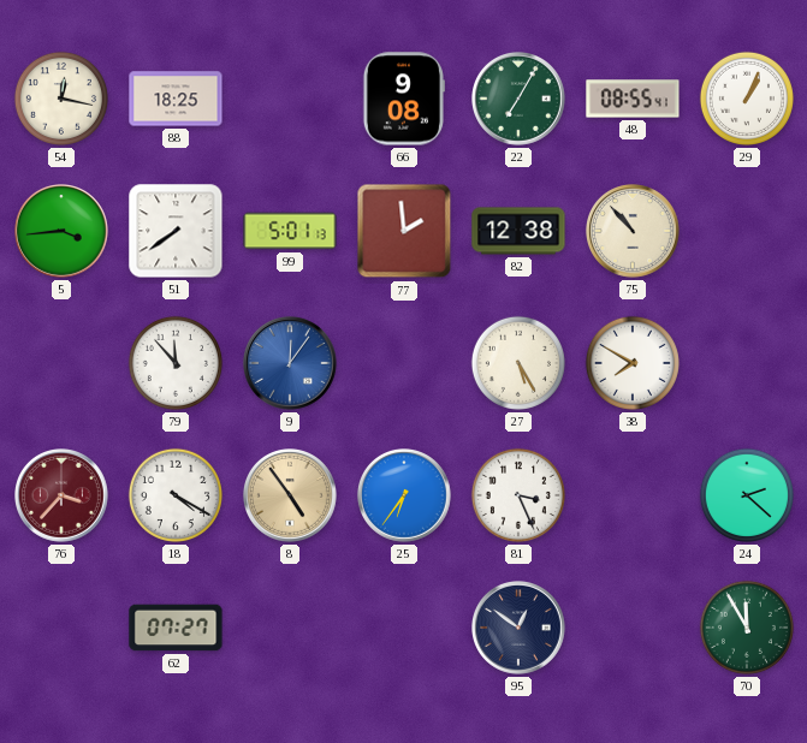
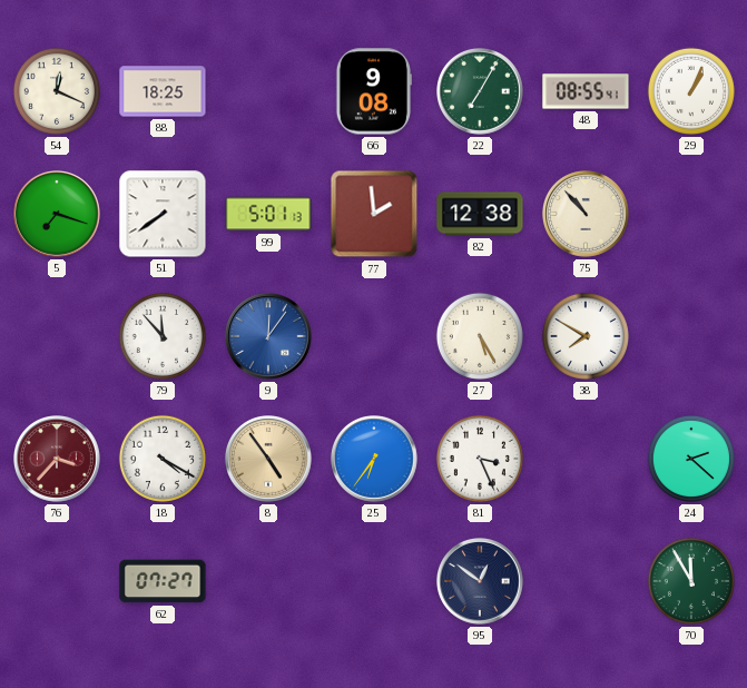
54: 12:17 -> 12:19 (57, 91)
5: 3:44 -> 7:18 (58, 215)
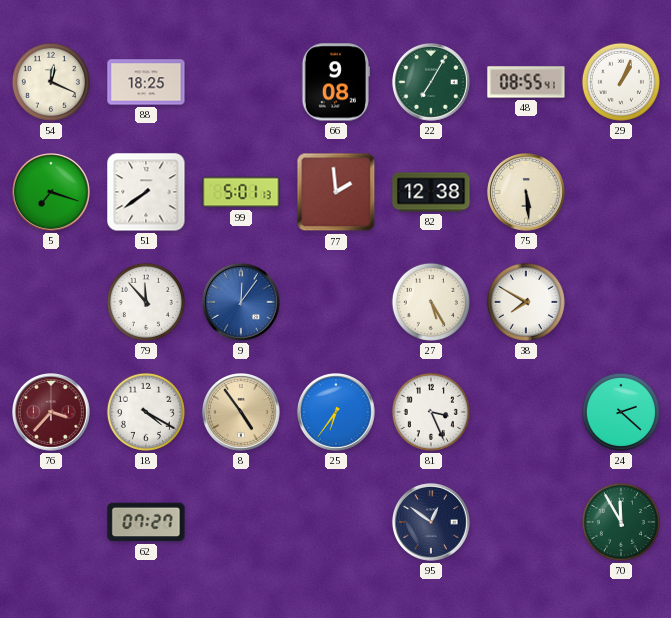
75: 10:53 -> 5:29 (527, 193)
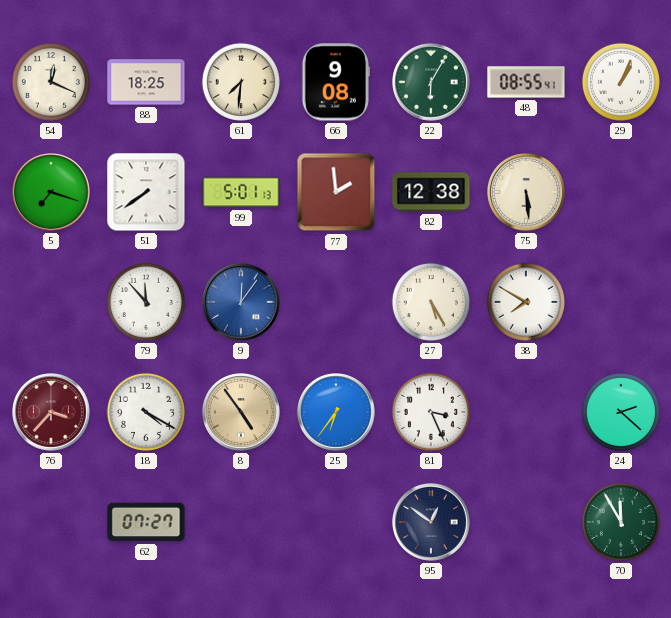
61: none -> 7:31 (241, 82)
22: 7:05 -> 6:05 (432, 83)
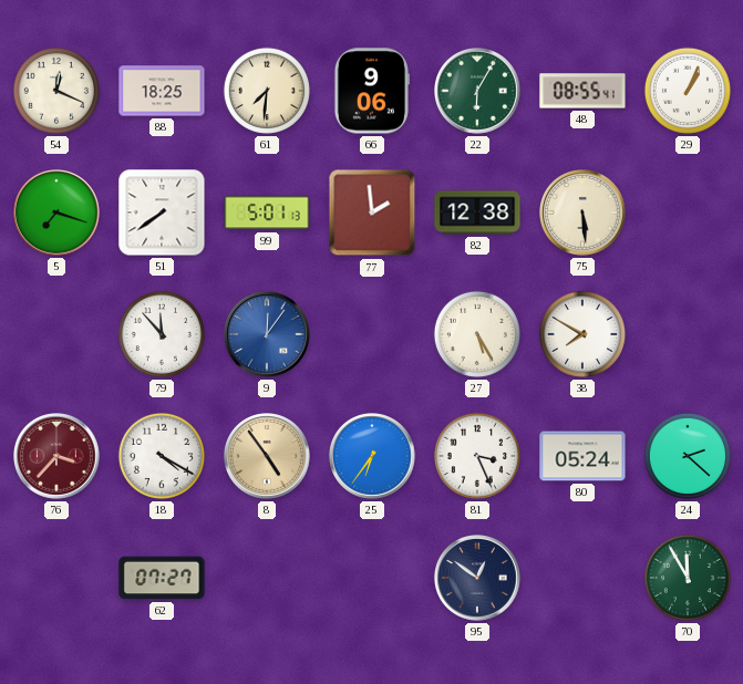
66: 9:08 -> 9:06 (371, 91)
80: none -> 05:24 (582, 456)
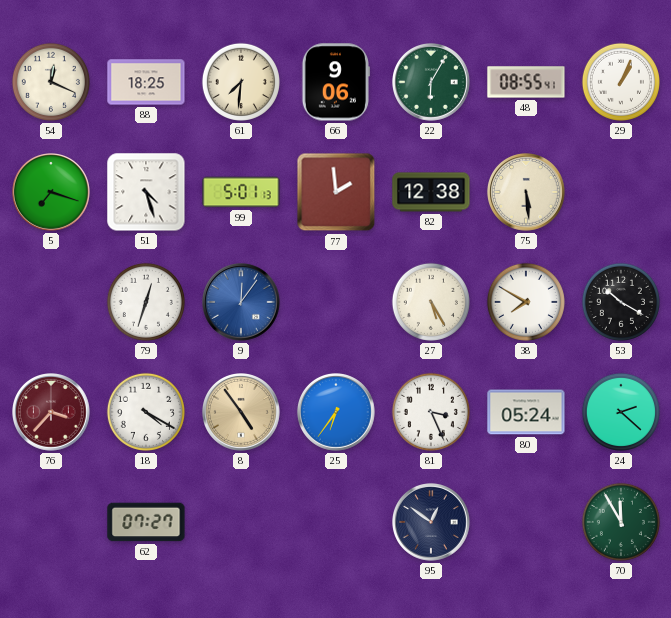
51: 7:39 -> 4:27 (146, 192)
79: 11:53 -> 12:33 (146, 302)
53: none -> 10:20 (621, 302)
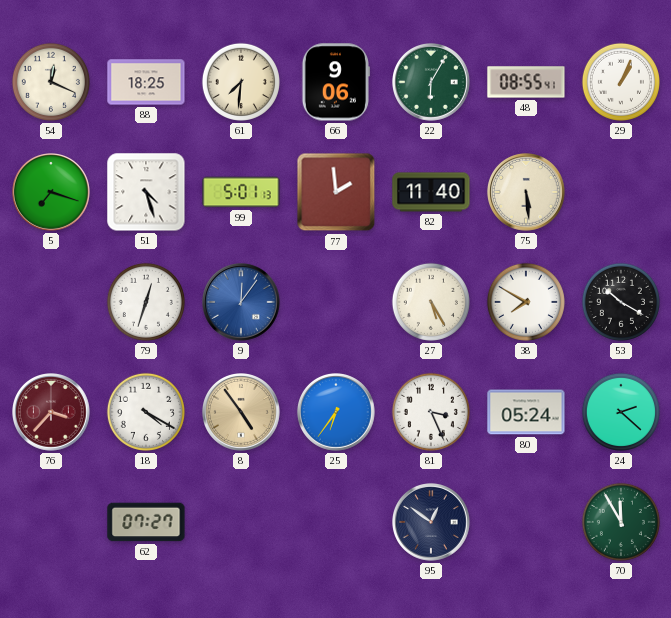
82: 12:38 -> 11:40 (431, 192)
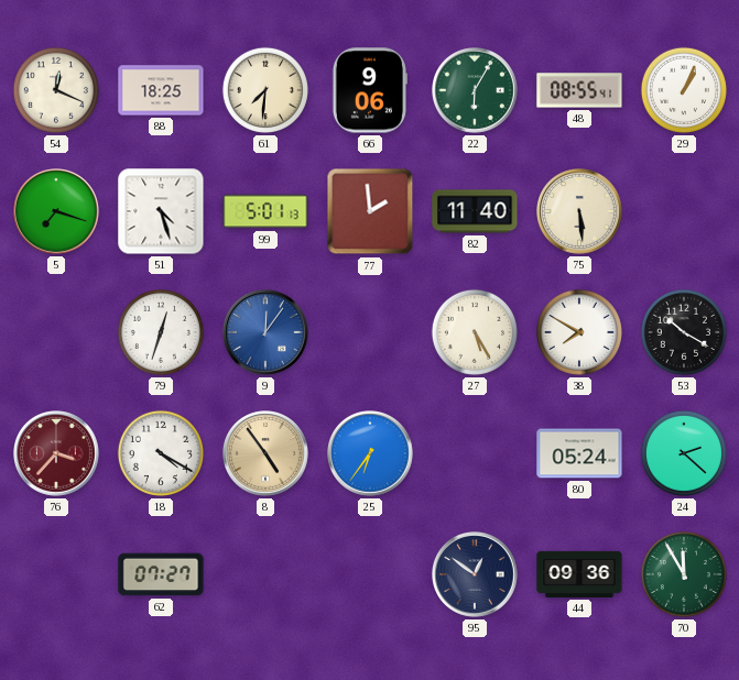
81: 3:26 -> none (431, 412)
44: none -> 09:36 (579, 574)
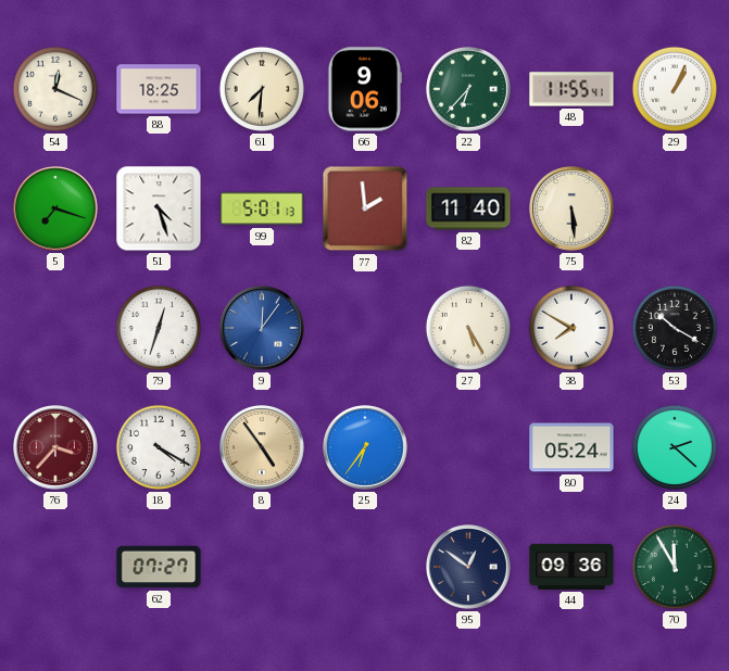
22: 6:05 -> 6:37 (469, 90)
48: 08:55 -> 11:55 (571, 89)
